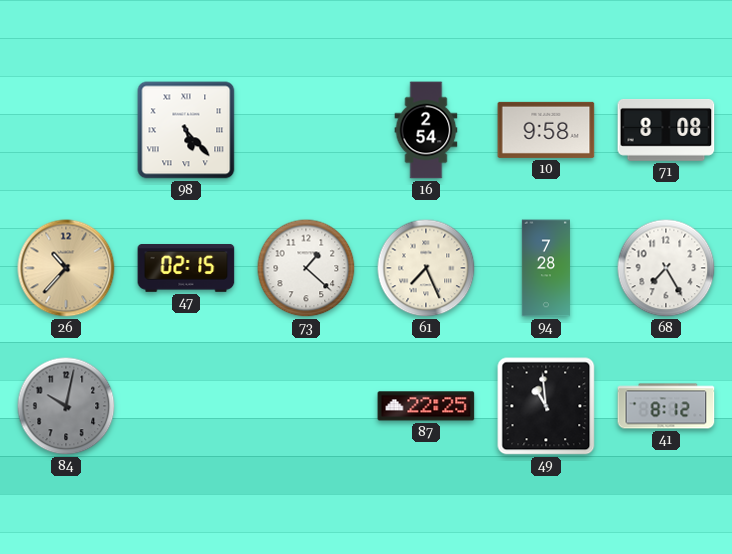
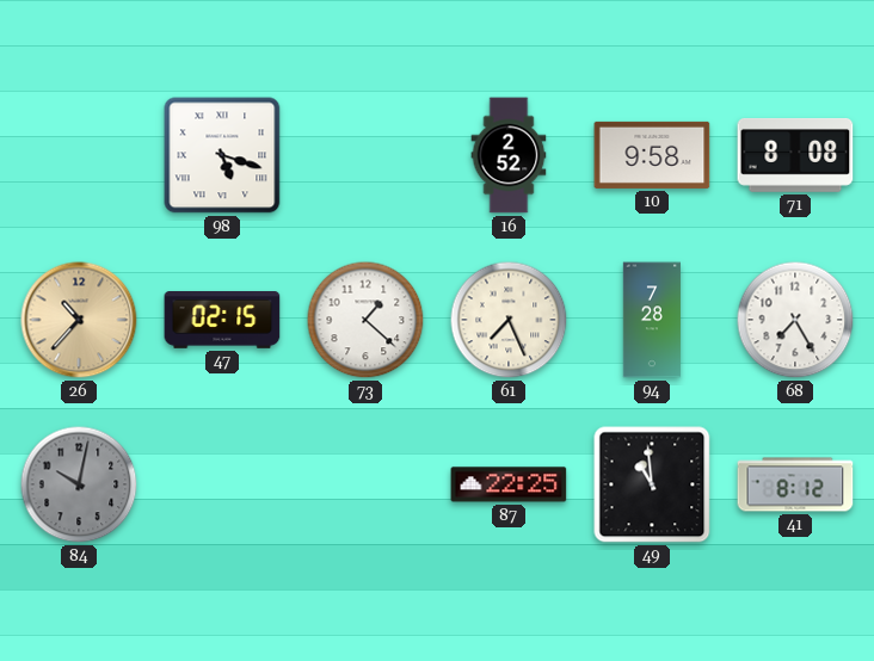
98: 5:23 -> 5:18 (222, 155)
16: 2:54 -> 2:52 (509, 155)
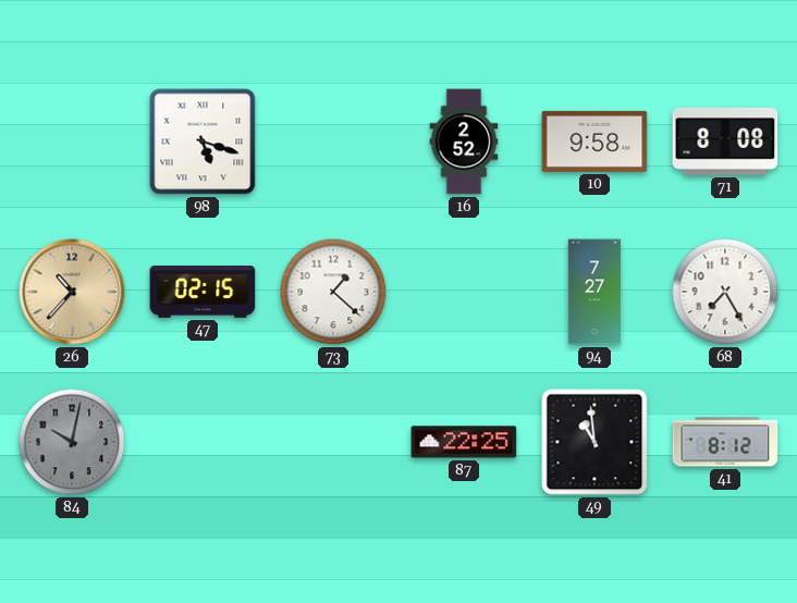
61: 7:26 -> none (509, 320)
94: 7:28 -> 7:27 (593, 292)
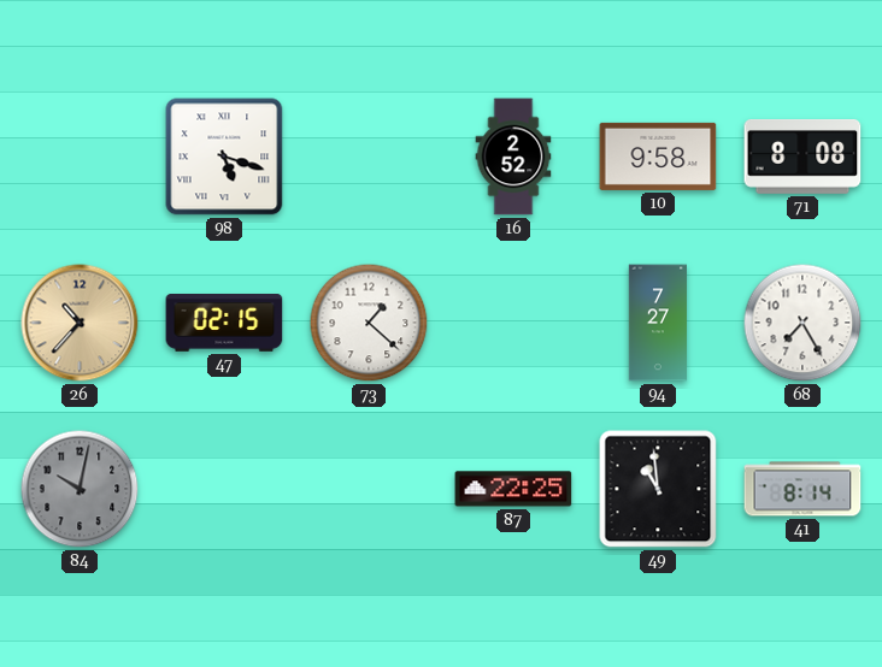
41: 8:12 -> 8:14 (802, 489)
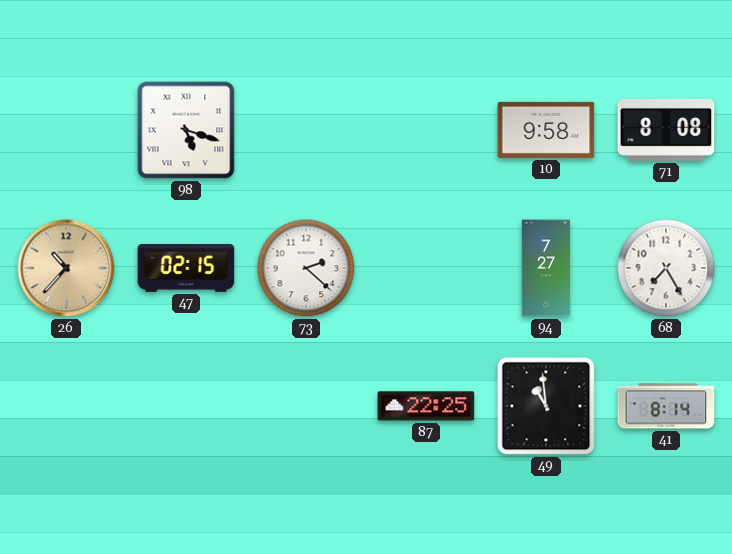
16: 2:52 -> none (513, 157)
73: 1:22 -> 2:22 (306, 268)
84: 10:02 -> none (80, 489)
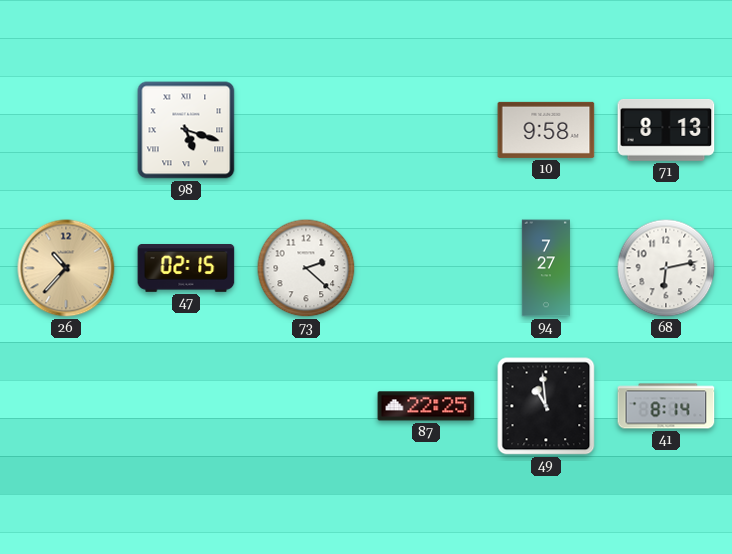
71: 8:08 -> 8:13 (666, 131)
68: 7:25 -> 6:13 (666, 268)
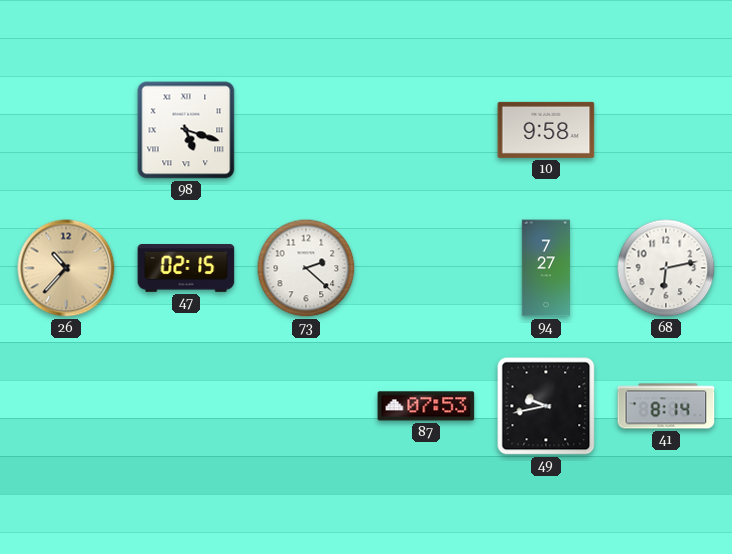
71: 8:13 -> none (666, 131)
87: 22:25 -> 07:53 (426, 406)
49: 10:59 -> 9:43 (546, 406)
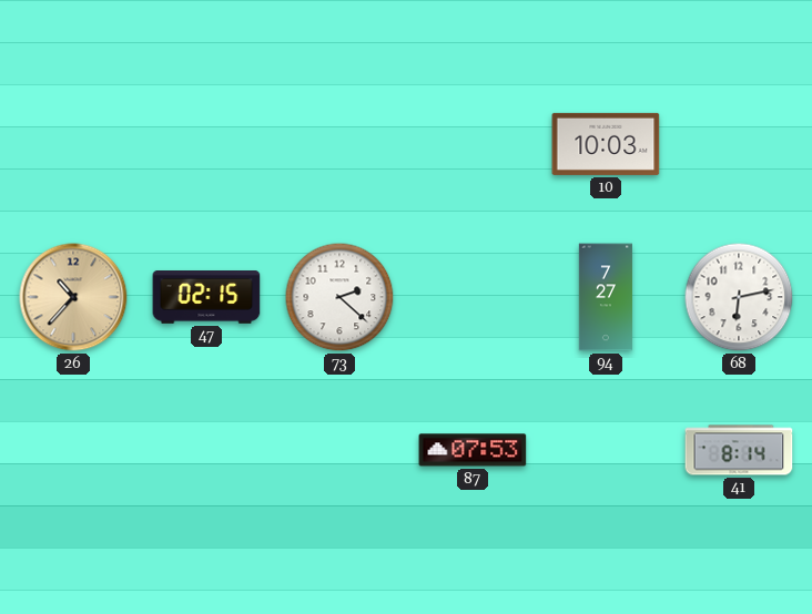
98: 5:18 -> none (186, 130)
10: 9:58 -> 10:03 (606, 144)
49: 9:43 -> none (546, 406)
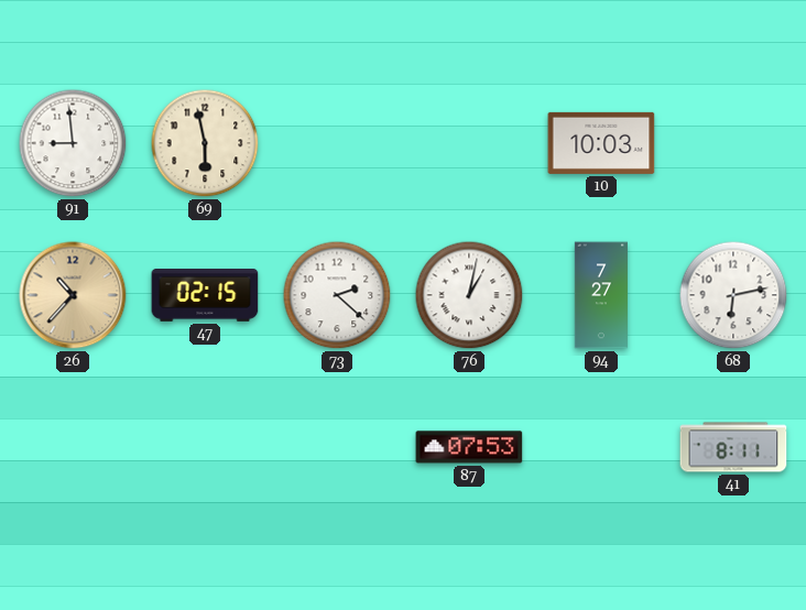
91: none -> 8:59 (73, 143)
69: none -> 5:58 (205, 143)
76: none -> 1:02 (469, 295)
41: 8:14 -> 8:11 (733, 447)
